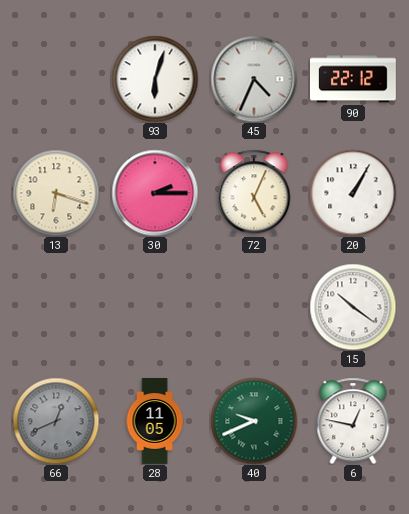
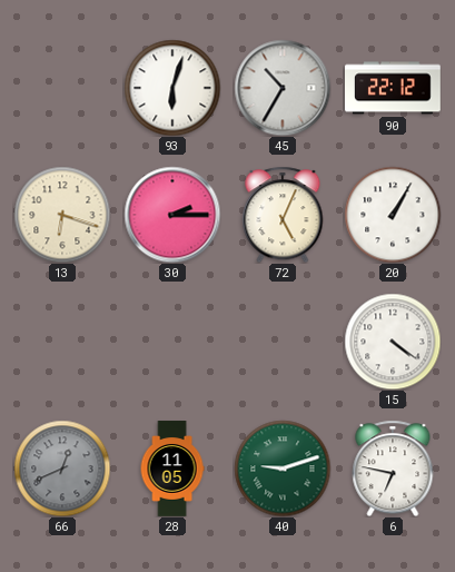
45: 4:34 -> 10:35 (283, 88)
15: 10:21 -> 4:21 (393, 342)
40: 9:41 -> 9:12 (283, 469)
6: 12:47 -> 6:47 (393, 469)
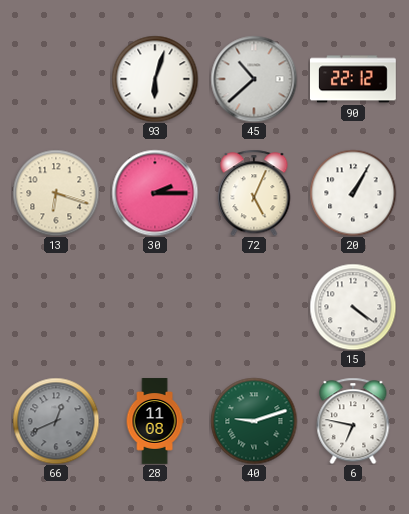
45: 10:35 -> 10:38 (254, 79)
28: 11:05 -> 11:08 (155, 421)
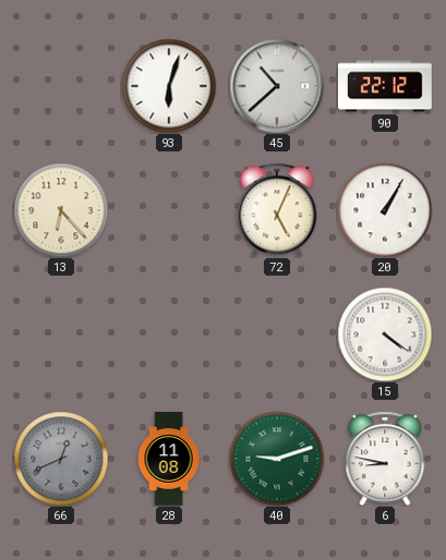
13: 6:18 -> 6:23 (61, 210)
30: 2:15 -> none (155, 193)
6: 6:47 -> 8:47 (385, 459)
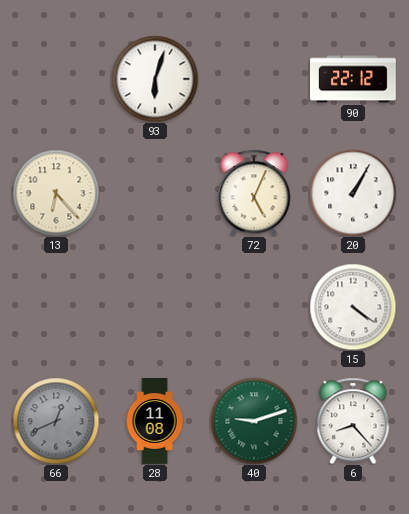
45: 10:38 -> none (277, 86)
6: 8:47 -> 8:23 (353, 421)
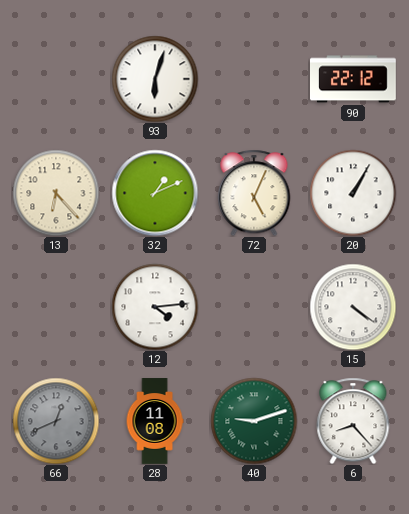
32: none -> 1:11 (155, 193)
12: none -> 4:14 (155, 307)
